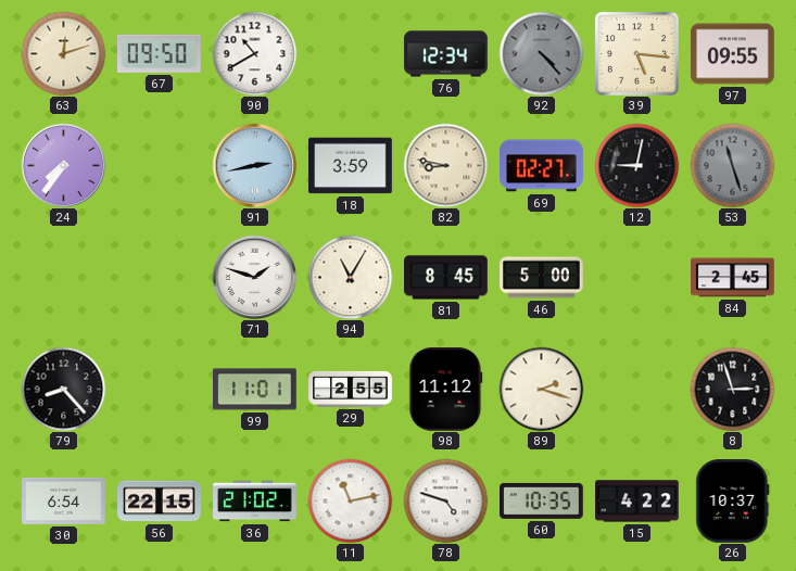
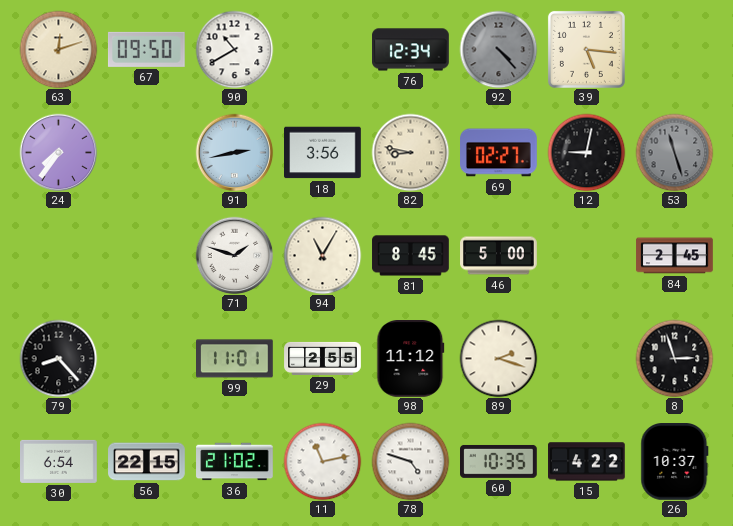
97: 09:55 -> none (733, 54)
18: 3:59 -> 3:56 (323, 153)
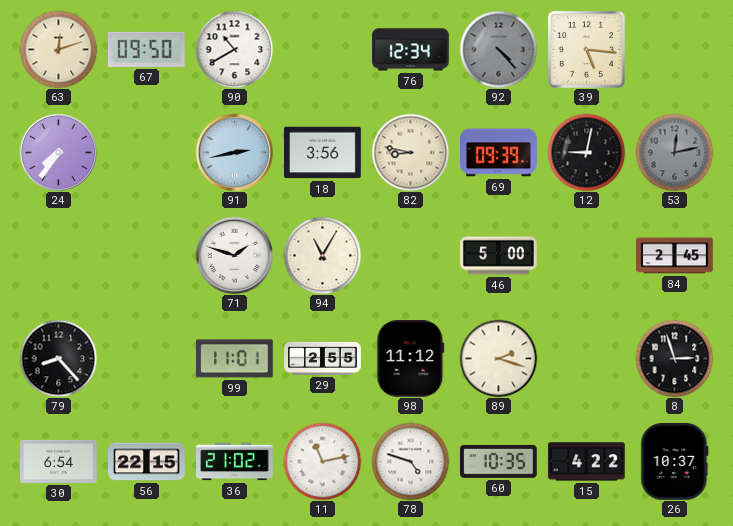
69: 02:27 -> 09:39 (499, 153)
53: 11:27 -> 12:13 (674, 152)
81: 8:45 -> none (411, 256)
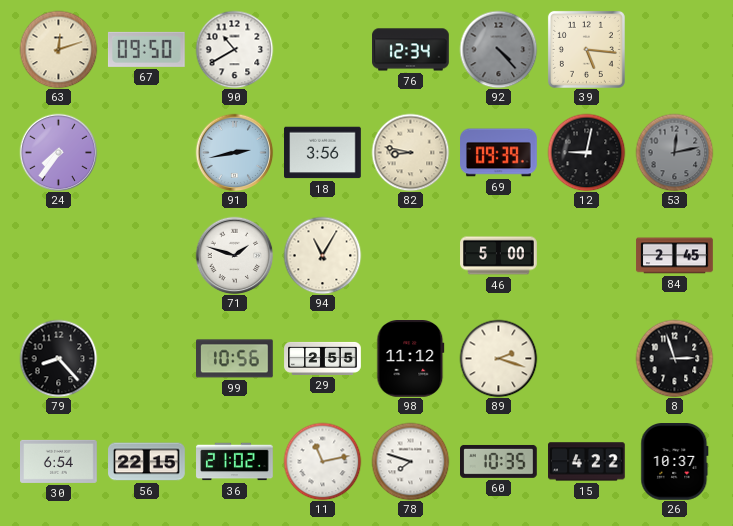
99: 11:01 -> 10:56 (235, 359)
78: 4:48 -> 7:48 (410, 461)
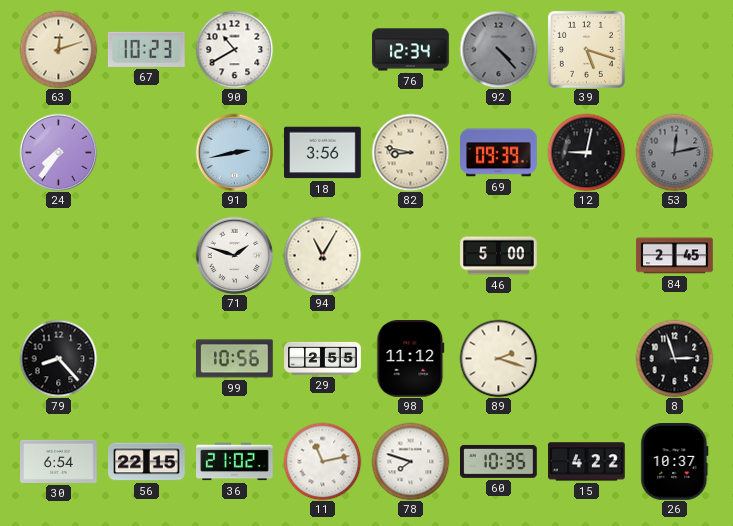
67: 09:50 -> 10:23 (146, 49)
39: 5:16 -> 5:18 (586, 49)
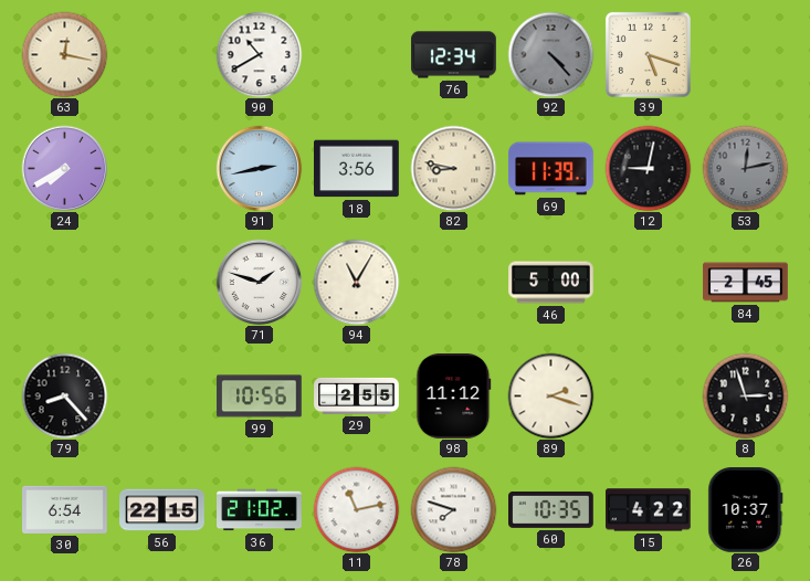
63: 12:12 -> 12:17 (64, 54)
67: 10:23 -> none (146, 49)
24: 7:36 -> 7:40 (64, 168)
69: 09:39 -> 11:39 (551, 169)
